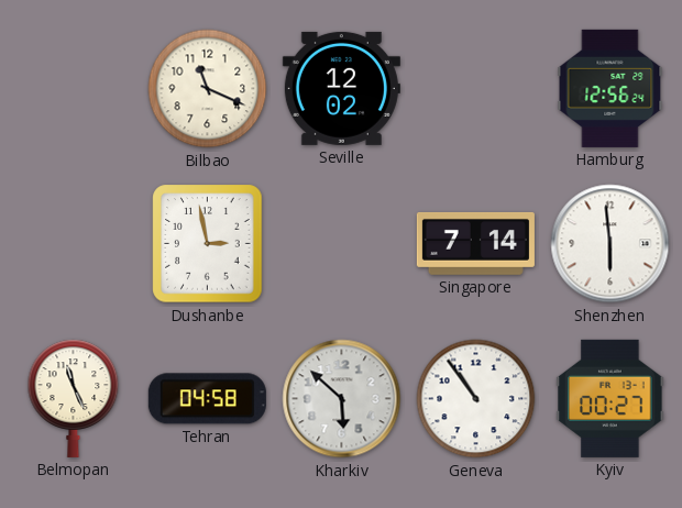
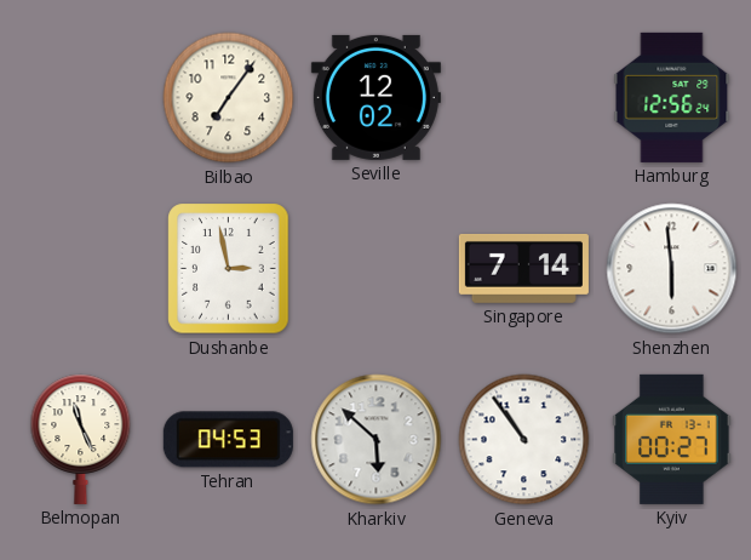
Bilbao: 11:19 -> 7:06 (229, 98)
Tehran: 04:58 -> 04:53 (228, 440)
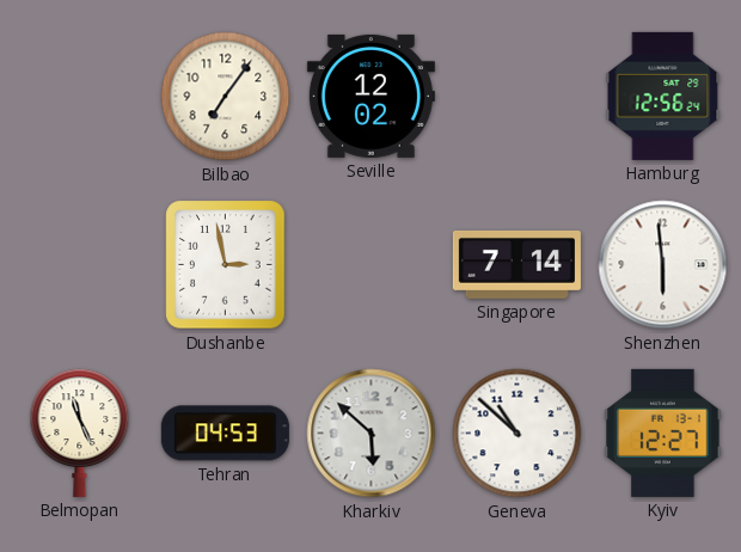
Geneva: 10:54 -> 10:52 (518, 434)
Kyiv: 00:27 -> 12:27 (663, 433)
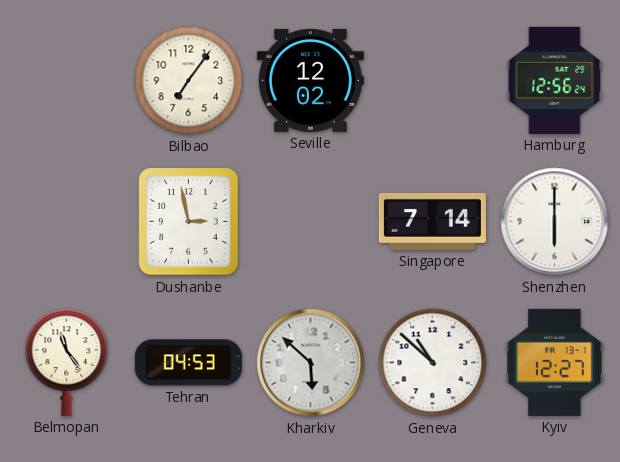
Shenzhen: 5:59 -> 6:00 (555, 222)
Belmopan: 11:26 -> 11:24 (67, 362)
